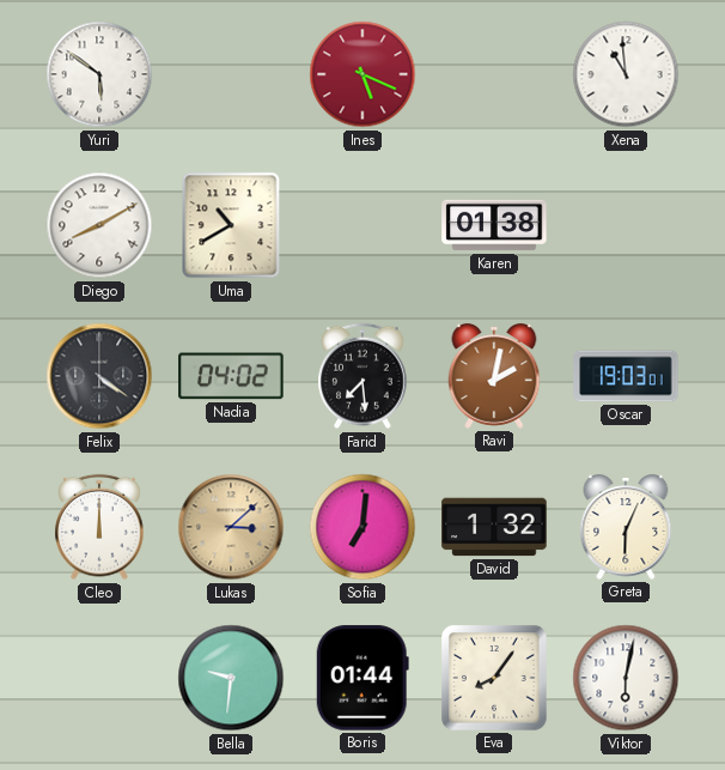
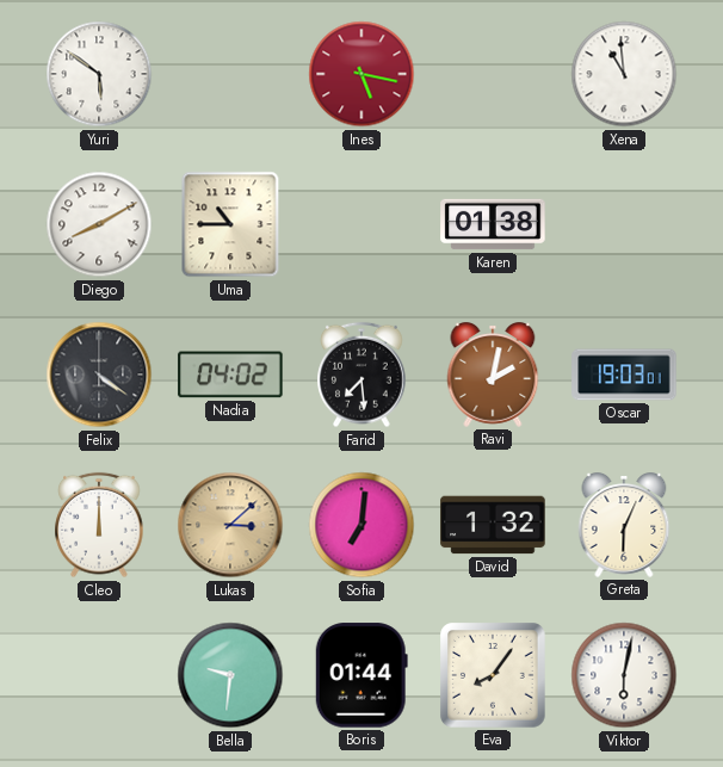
Ines: 5:19 -> 5:17 (361, 74)
Uma: 10:40 -> 10:45 (230, 224)
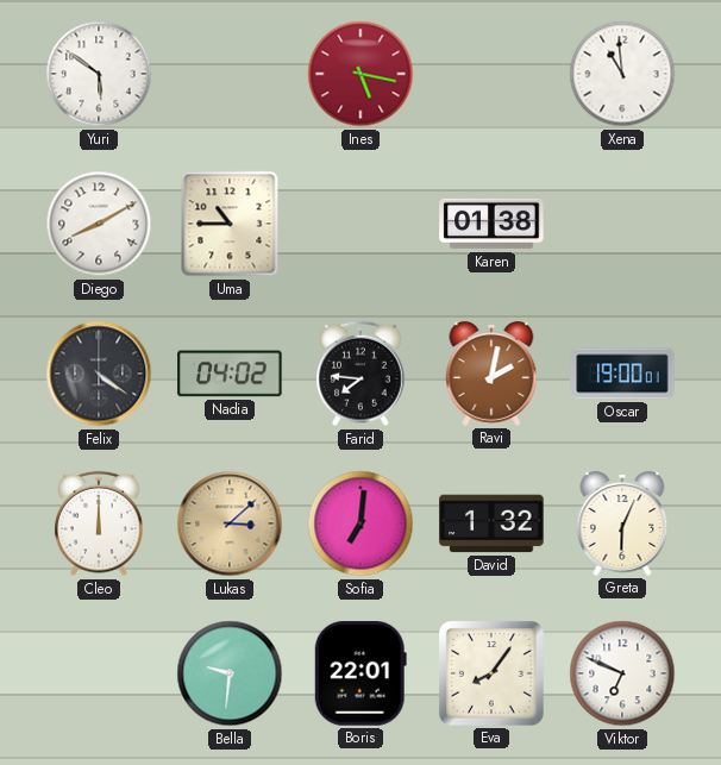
Farid: 7:29 -> 7:46 (360, 374)
Oscar: 19:03 -> 19:00 (622, 374)
Boris: 01:44 -> 22:01 (360, 673)
Viktor: 6:02 -> 6:49 (622, 673)
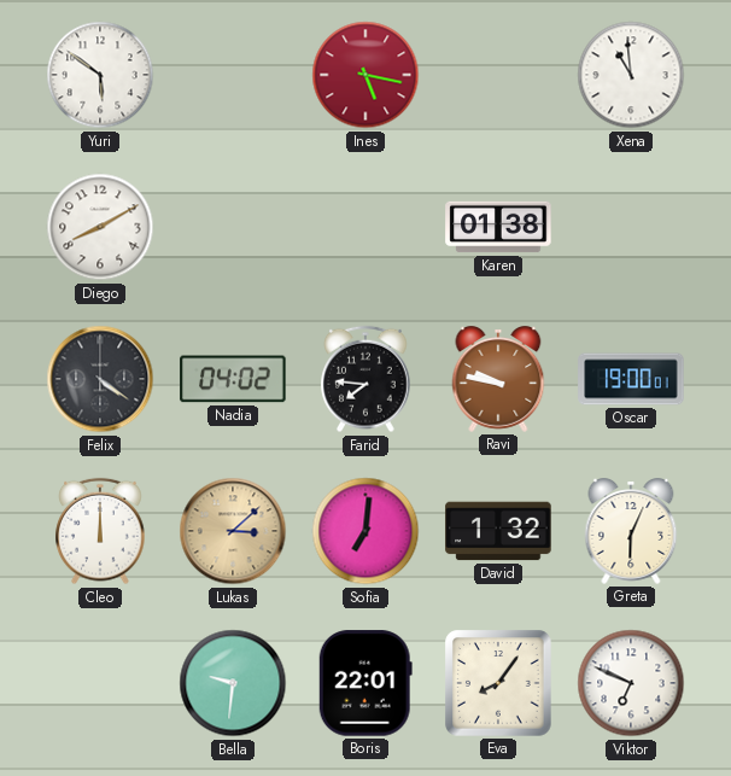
Uma: 10:45 -> none (230, 224)
Ravi: 2:02 -> 9:47 (498, 380)
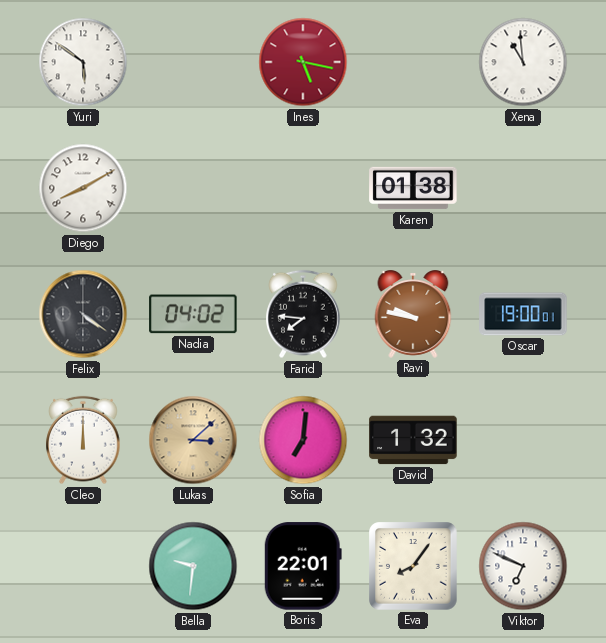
Greta: 6:04 -> none (631, 532)
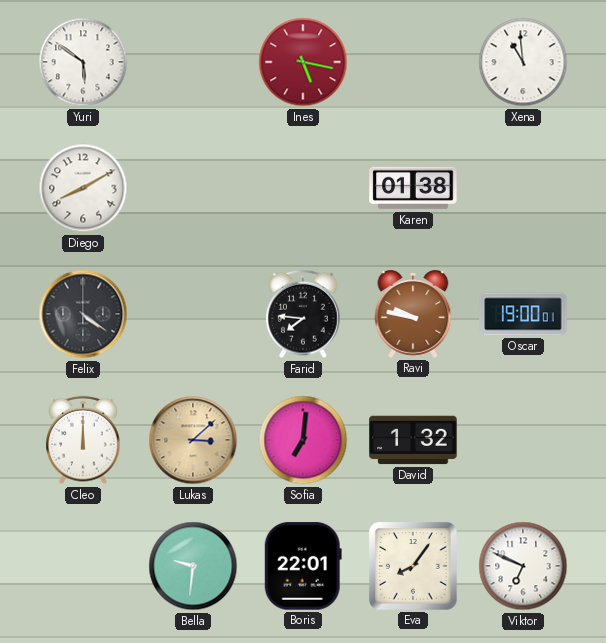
Nadia: 04:02 -> none (193, 314)
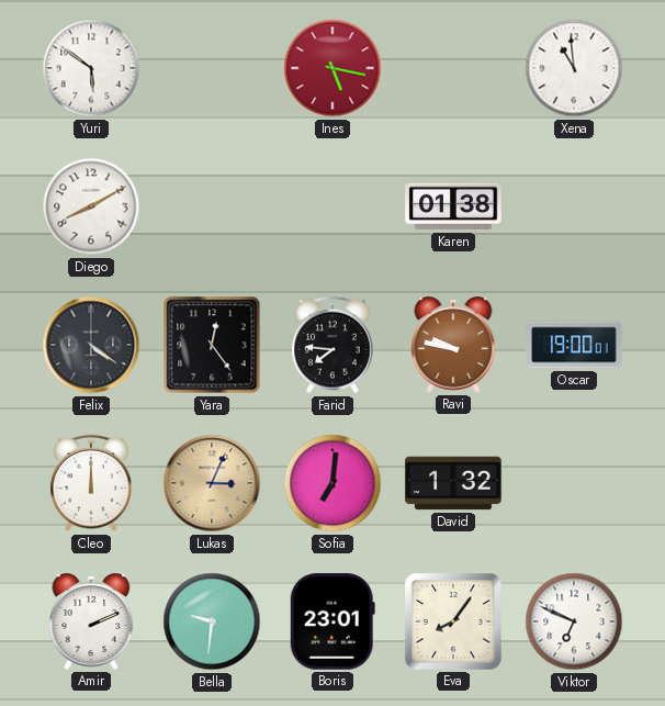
Yara: none -> 12:24 (212, 345)
Lukas: 3:08 -> 3:04 (212, 483)
Amir: none -> 2:11 (91, 623)
Boris: 22:01 -> 23:01 (332, 621)
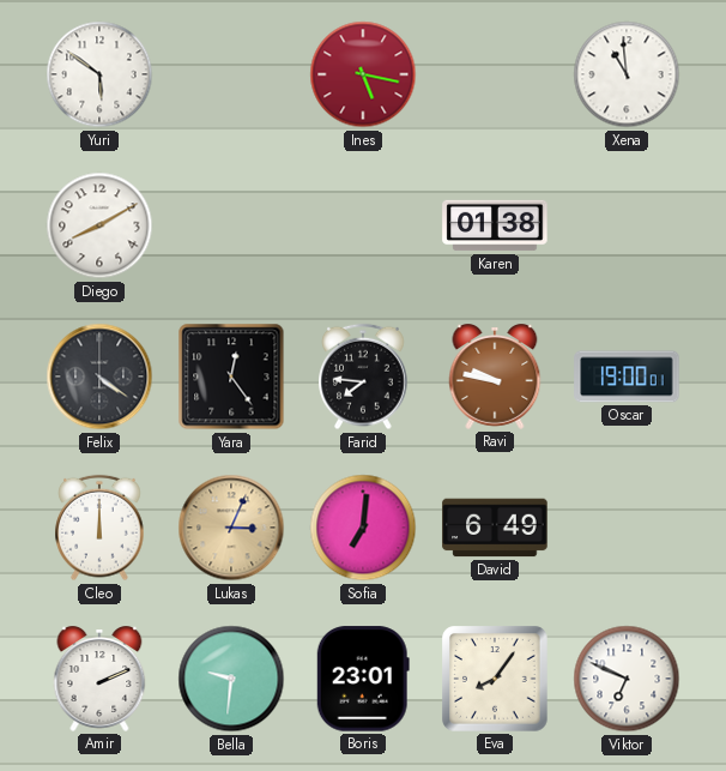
David: 1:32 -> 6:49 (495, 528)
